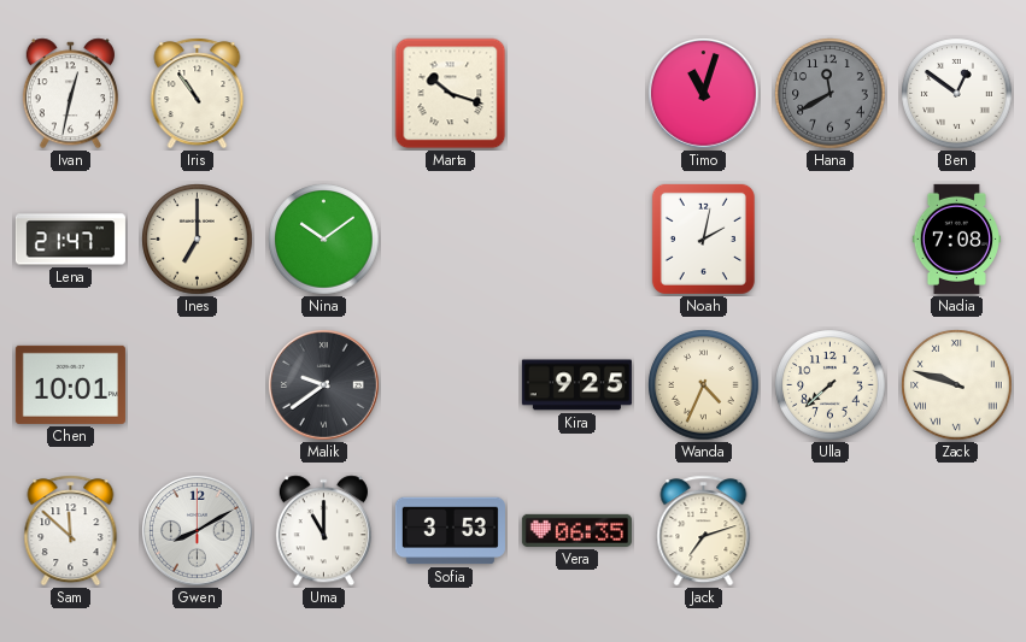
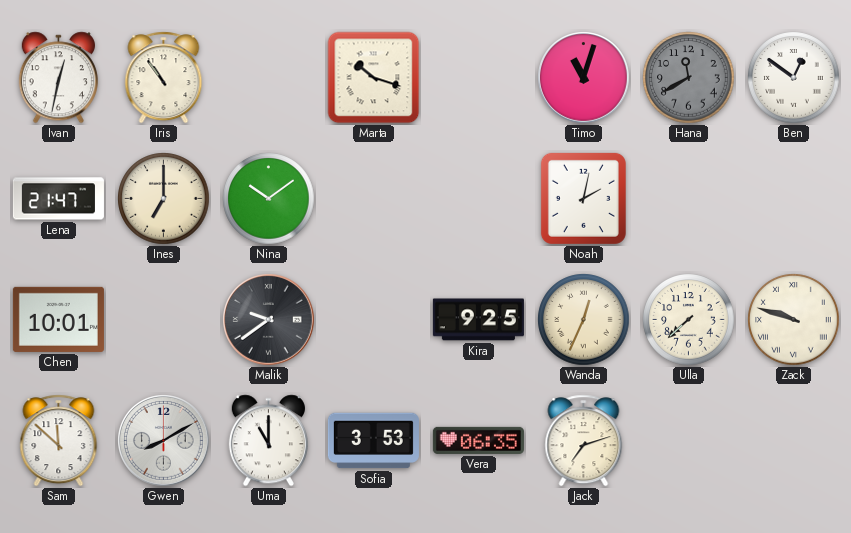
Nadia: 7:08 -> none (957, 238)
Wanda: 4:34 -> 12:34 (584, 320)
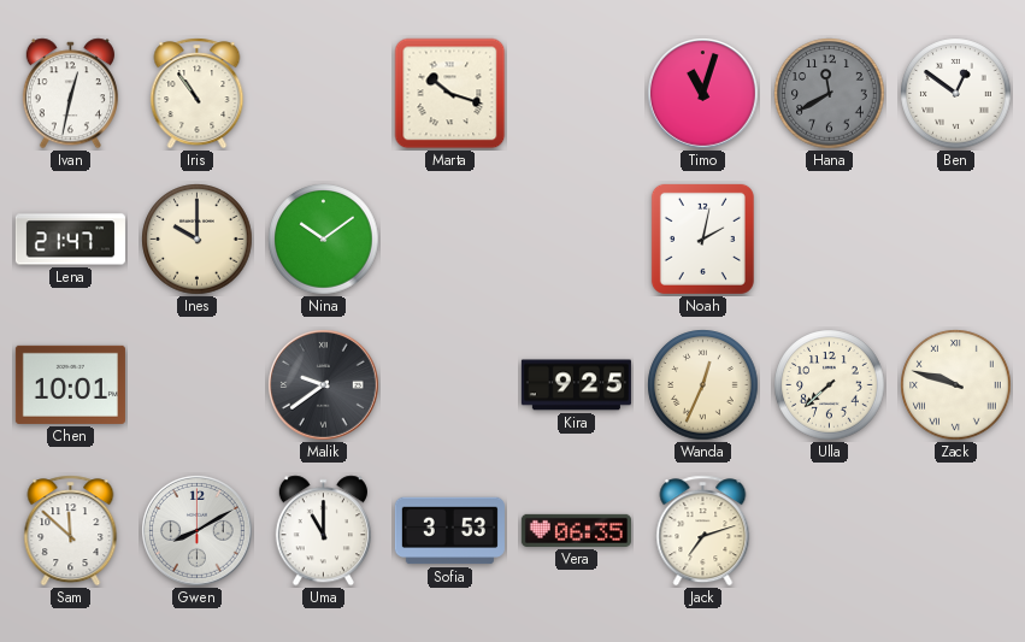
Ines: 7:00 -> 10:00 (198, 240)
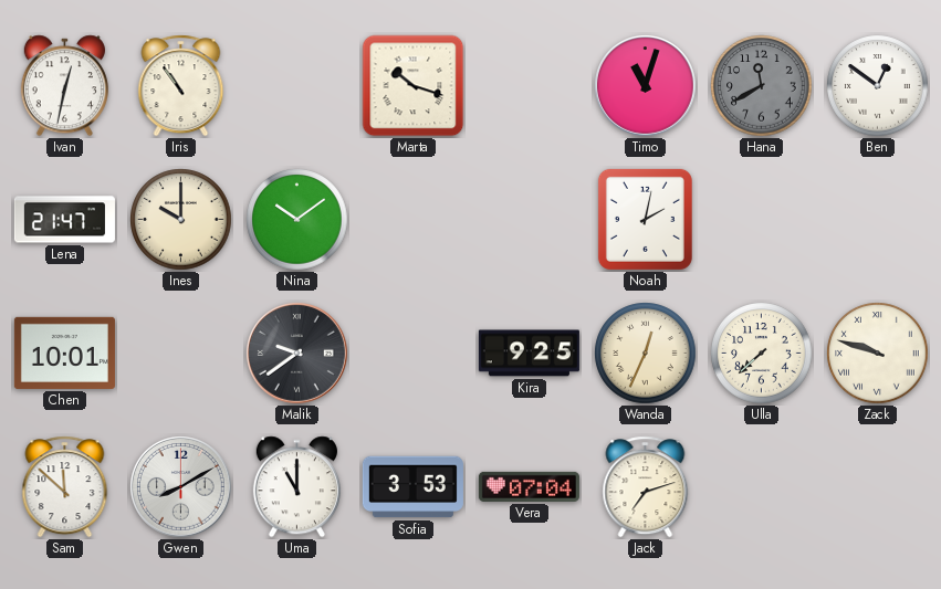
Vera: 06:35 -> 07:04 (529, 486)
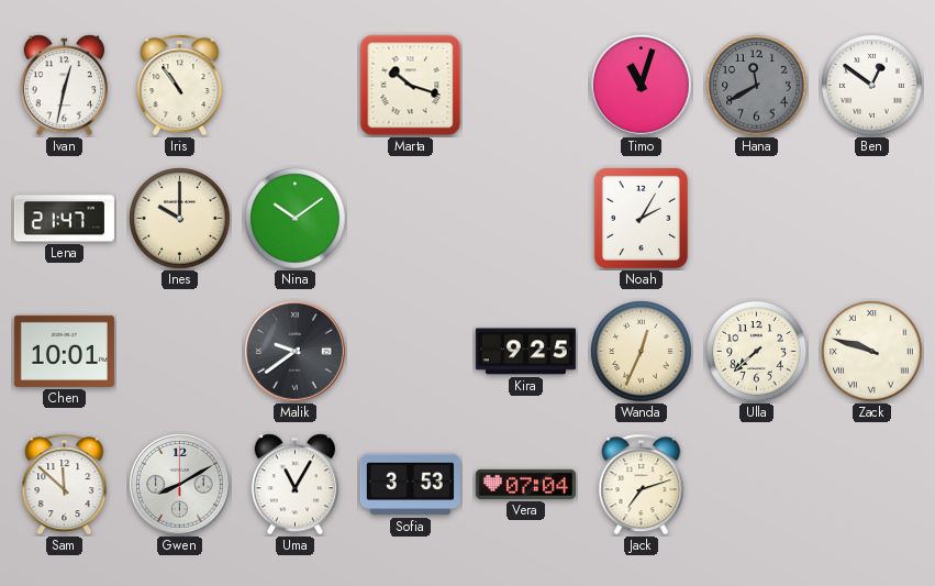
Noah: 2:02 -> 2:05 (641, 218)
Uma: 11:00 -> 11:05 (294, 485)
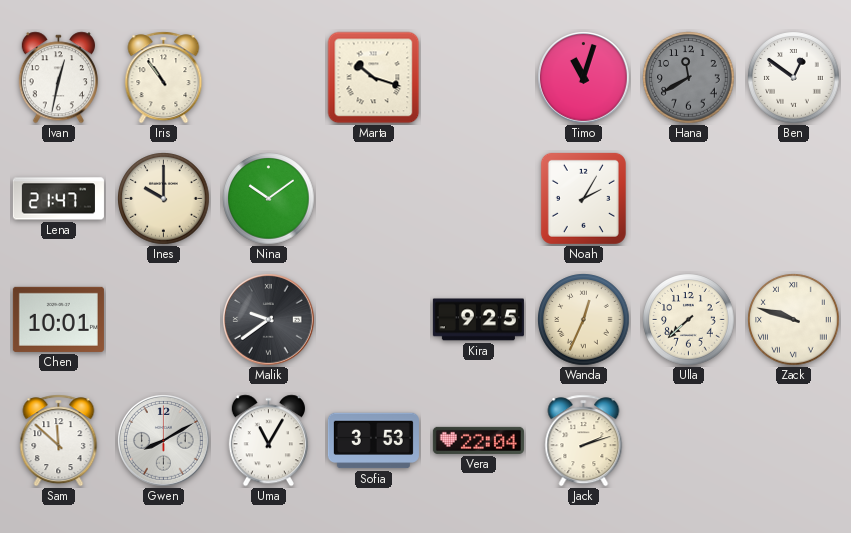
Vera: 07:04 -> 22:04 (478, 440)
Jack: 7:12 -> 2:12 (584, 441)
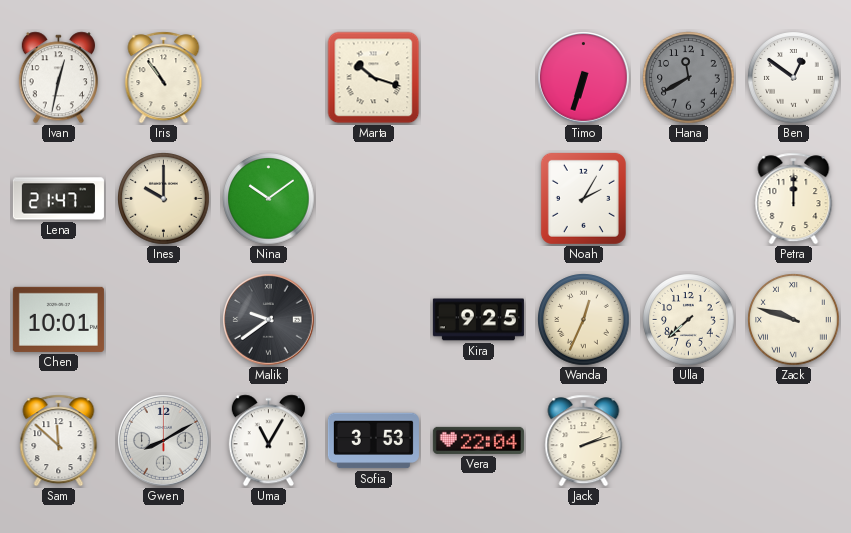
Timo: 11:03 -> 6:33 (584, 78)
Petra: none -> 12:00 (794, 199)
